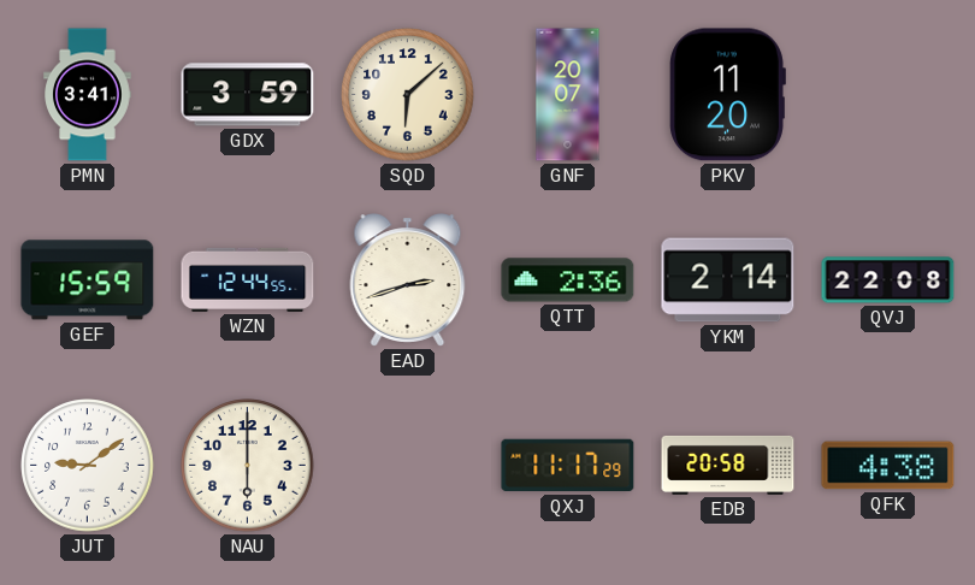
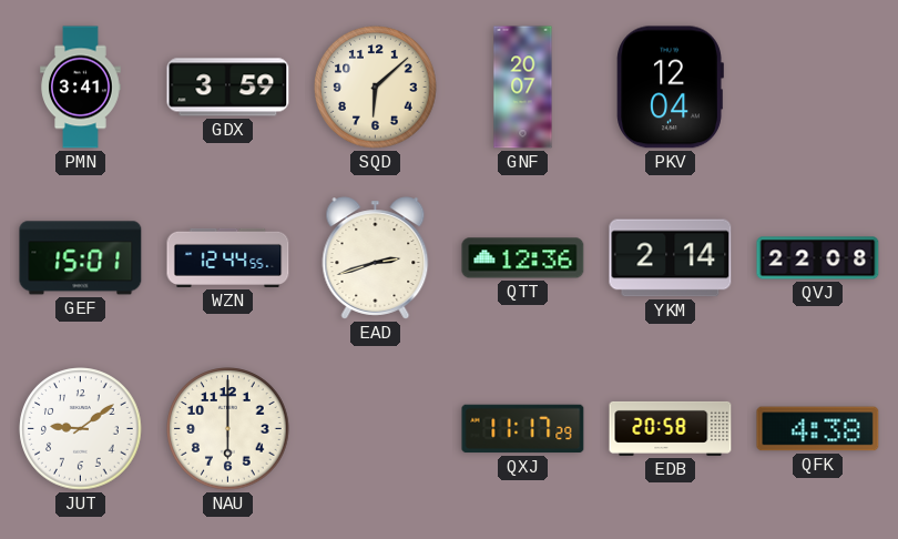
PKV: 11:20 -> 12:04 (670, 88)
GEF: 15:59 -> 15:01 (81, 258)
QTT: 2:36 -> 12:36 (523, 258)
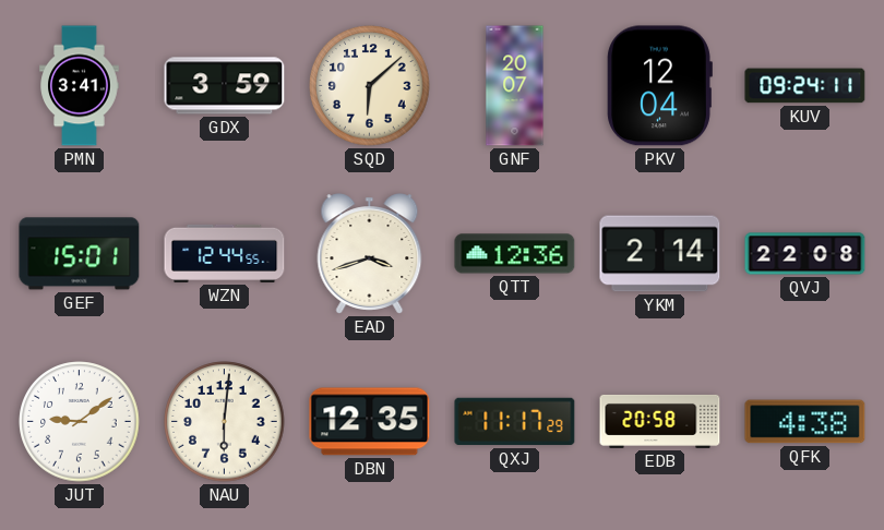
KUV: none -> 09:24 (805, 86)
EAD: 2:42 -> 3:42 (370, 254)
NAU: 6:00 -> 6:01 (225, 422)
DBN: none -> 12:35 (370, 422)
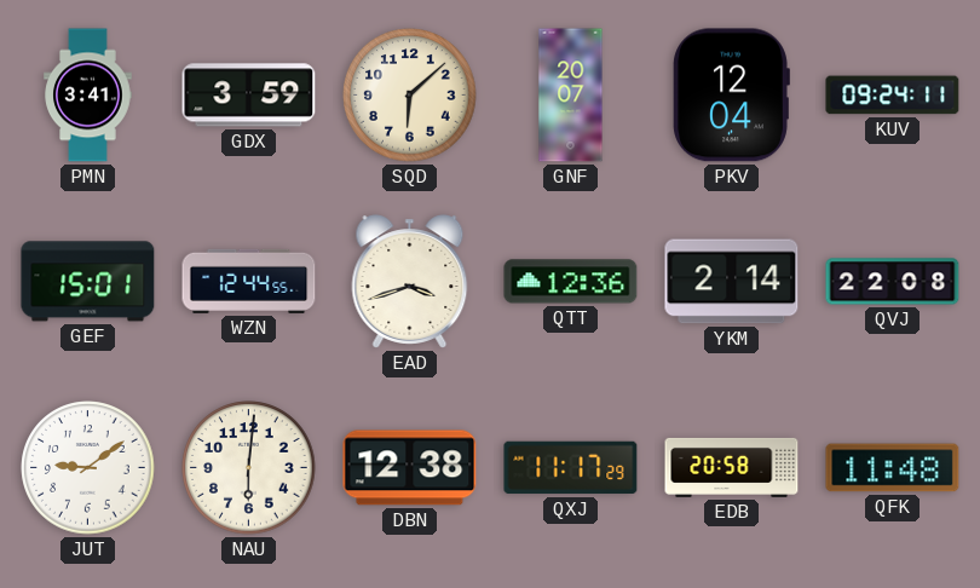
DBN: 12:35 -> 12:38 (410, 468)
QFK: 4:38 -> 11:48 (893, 468)
